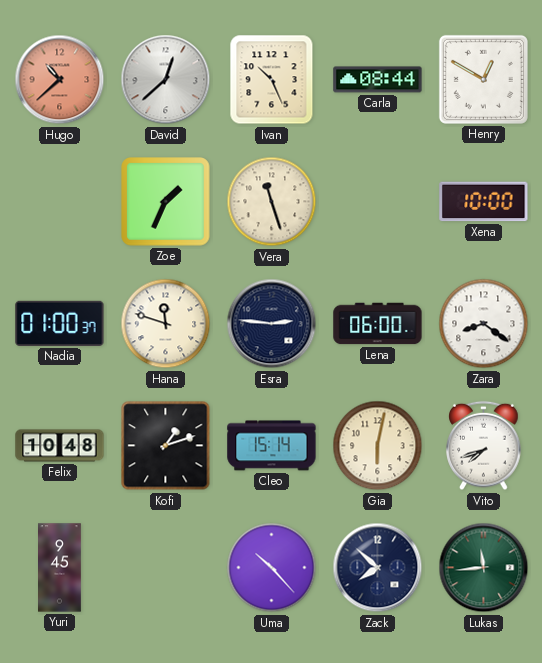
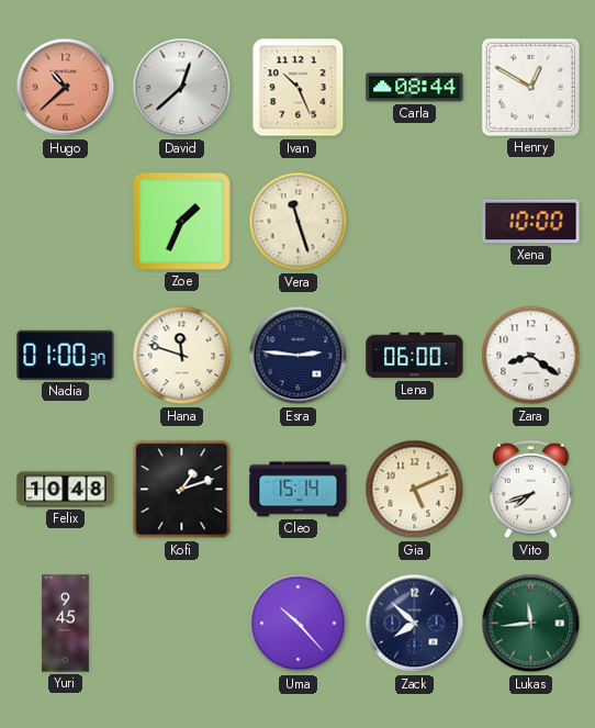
Gia: 6:02 -> 5:11 (415, 490)
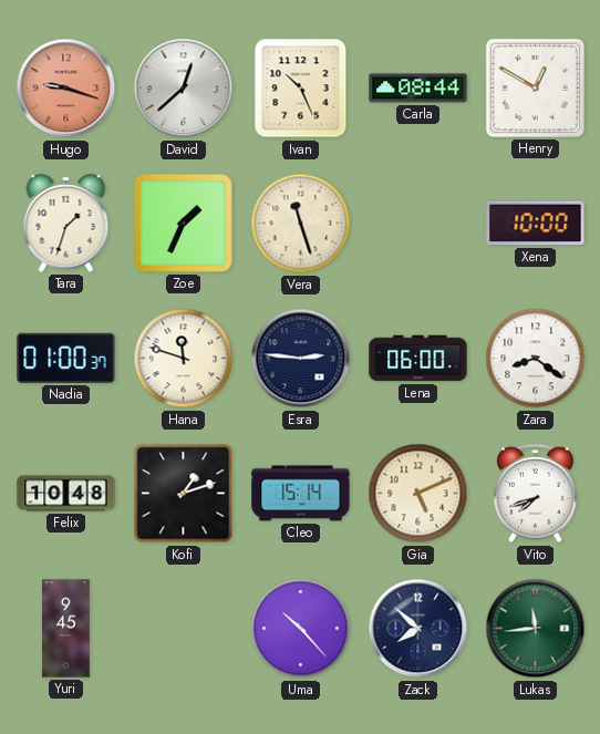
Hugo: 10:38 -> 9:18 (66, 89)
Tara: none -> 1:33 (66, 224)
